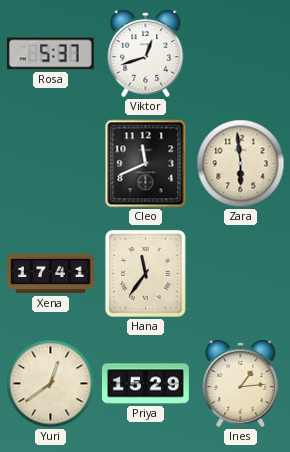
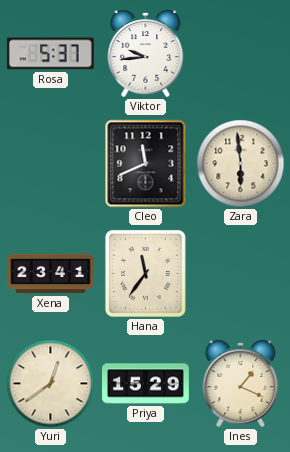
Viktor: 12:42 -> 9:44 (146, 53)
Xena: 17:41 -> 23:41 (51, 274)
Ines: 1:14 -> 1:19 (241, 383)
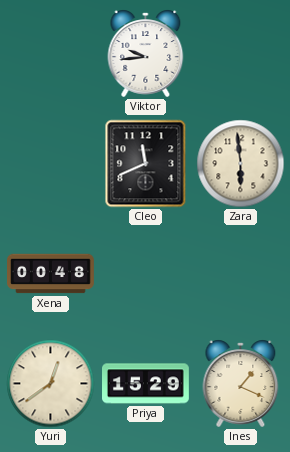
Rosa: 5:37 -> none (50, 54)
Xena: 23:41 -> 00:48 (51, 274)
Hana: 11:36 -> none (145, 273)
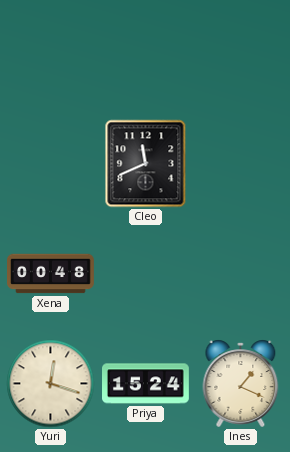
Viktor: 9:44 -> none (146, 53)
Zara: 5:59 -> none (241, 164)
Yuri: 12:39 -> 12:18 (51, 384)
Priya: 15:29 -> 15:24 (146, 384)
